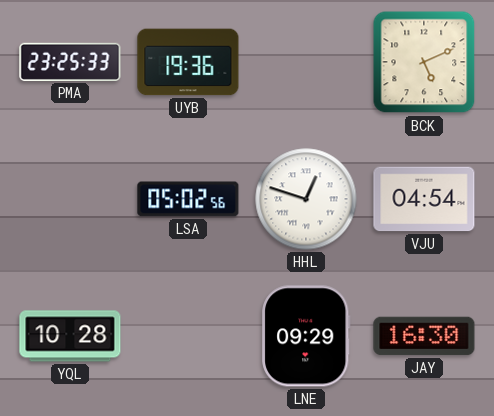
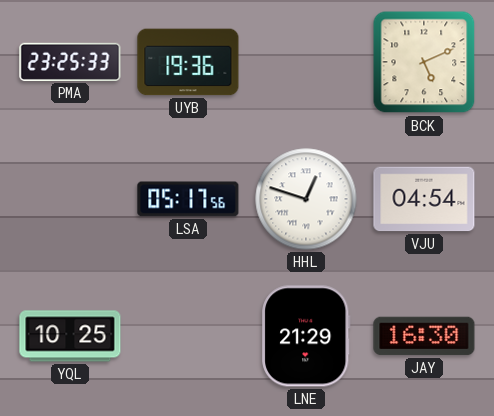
LSA: 05:02 -> 05:17 (188, 199)
YQL: 10:28 -> 10:25 (70, 336)
LNE: 09:29 -> 21:29 (306, 336)
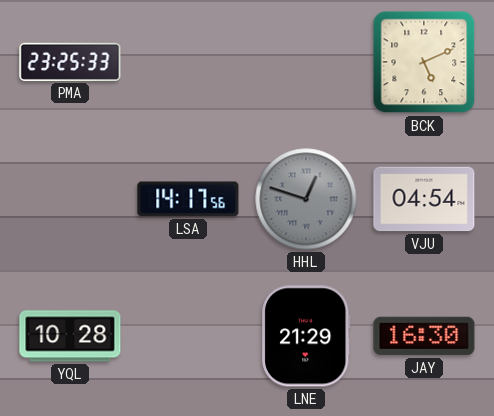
UYB: 19:36 -> none (188, 62)
LSA: 05:17 -> 14:17 (188, 199)
HHL dial: white -> grey (306, 199)
YQL: 10:25 -> 10:28 (70, 336)
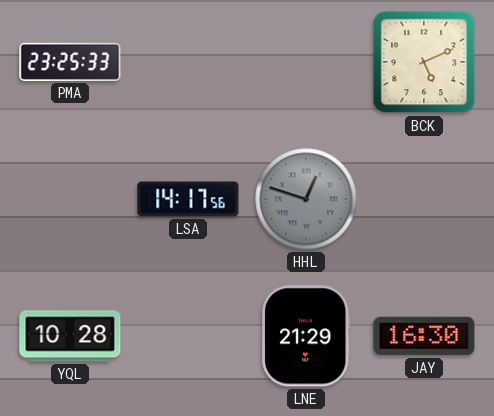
VJU: 04:54 -> none (424, 199)
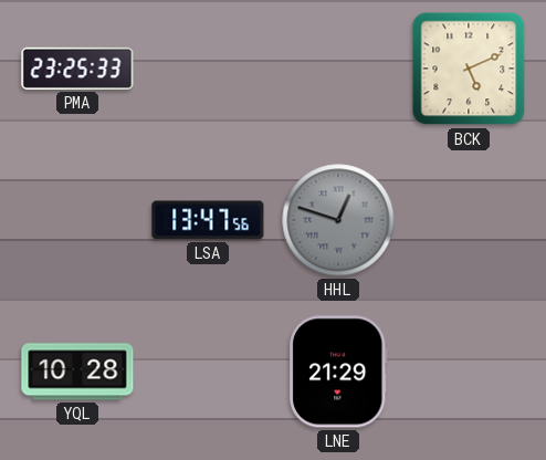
LSA: 14:17 -> 13:47 (208, 220)
JAY: 16:30 -> none (424, 336)
